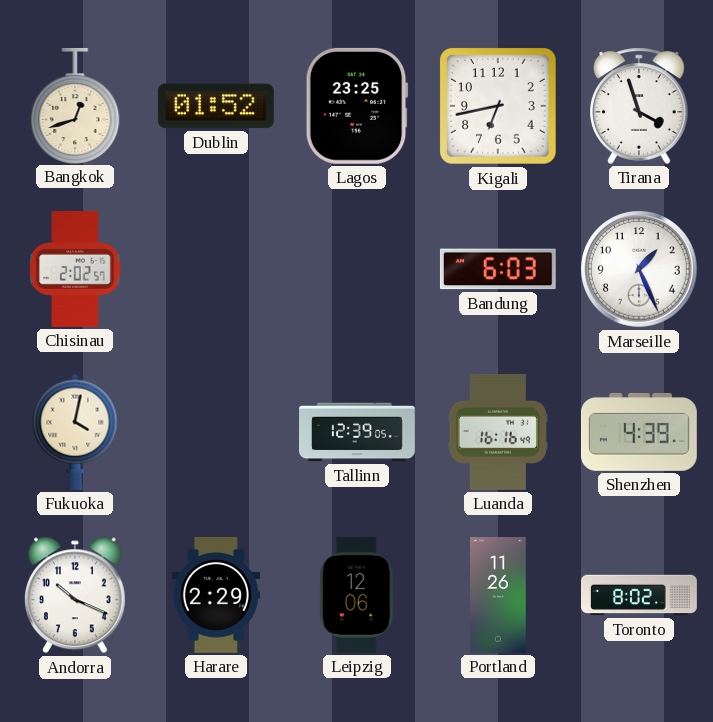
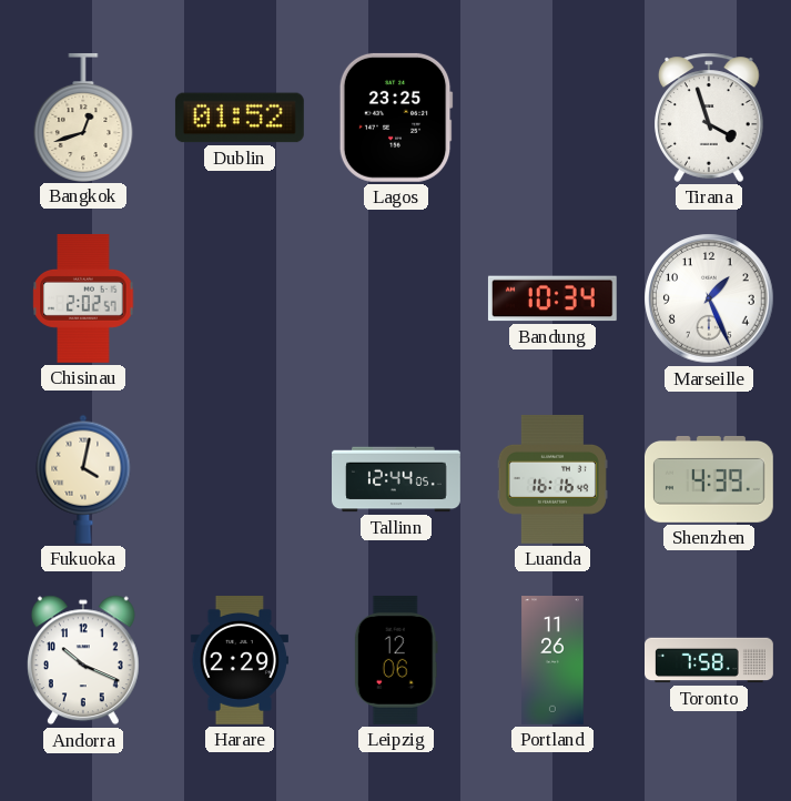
Kigali: 6:43 -> none (499, 107)
Bandung: 6:03 -> 10:34 (552, 298)
Tallinn: 12:39 -> 12:44 (397, 479)
Toronto: 8:02 -> 7:58 (710, 660)
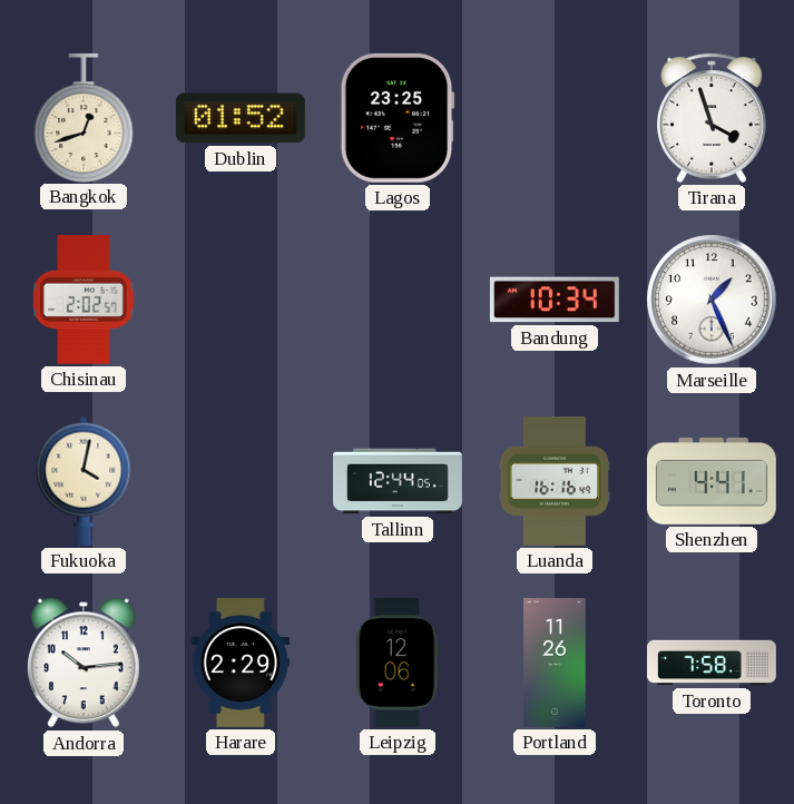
Shenzhen: 4:39 -> 4:41 (712, 481)
Andorra: 10:19 -> 10:14 (84, 663)
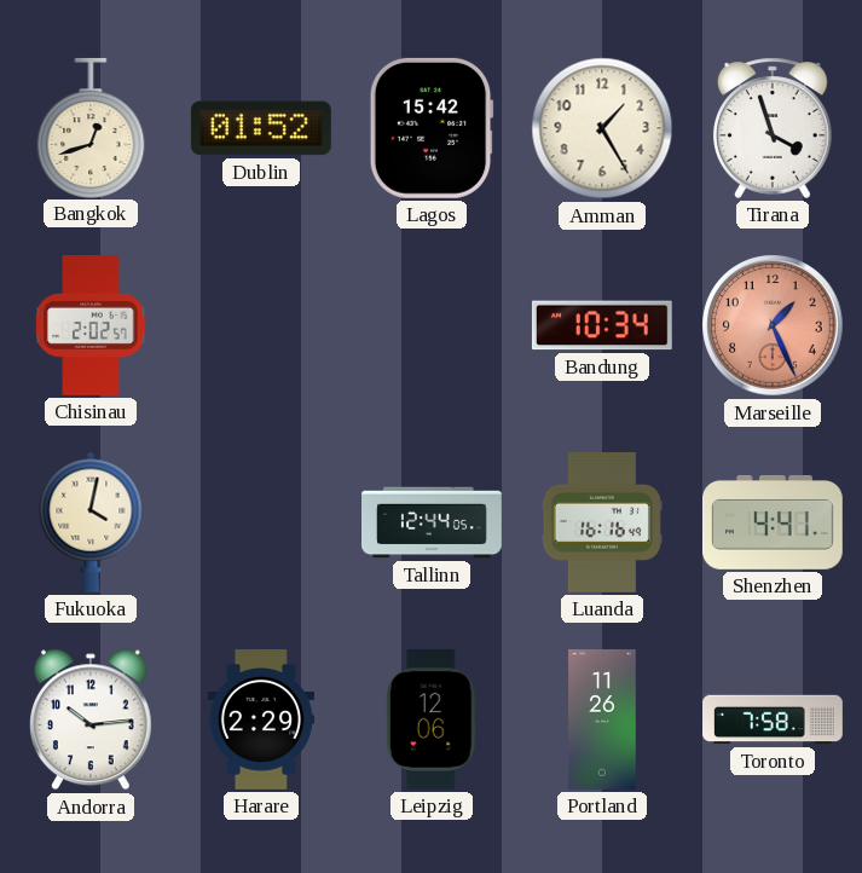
Lagos: 23:25 -> 15:42 (432, 128)
Amman: none -> 1:25 (602, 128)
Marseille dial: white -> salmon (773, 325)
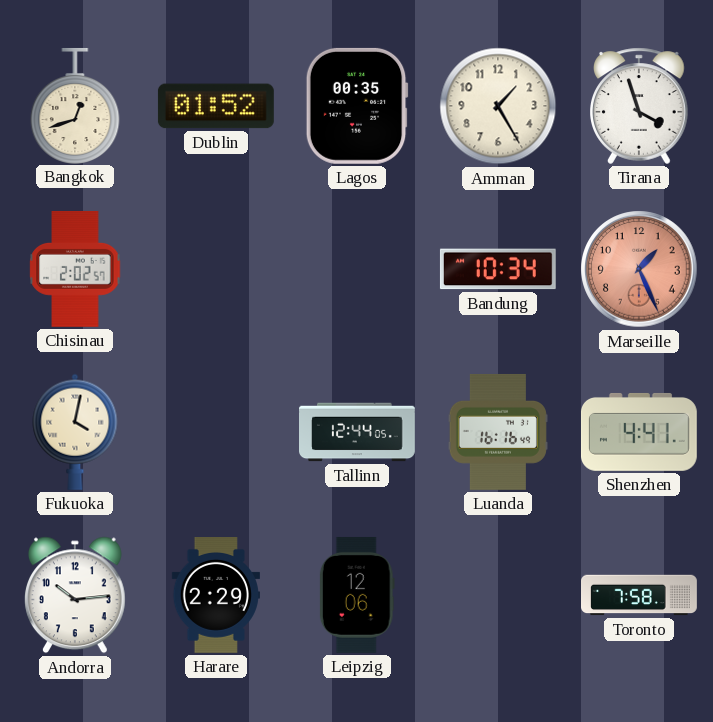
Lagos: 15:42 -> 00:35 (357, 106)
Portland: 11:26 -> none (602, 721)
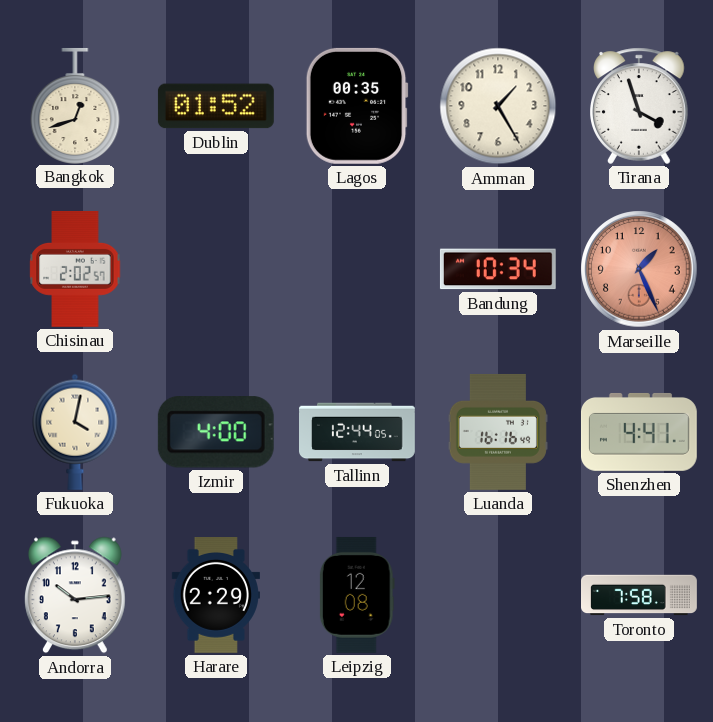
Izmir: none -> 4:00 (216, 432)
Leipzig: 12:06 -> 12:08 (357, 595)
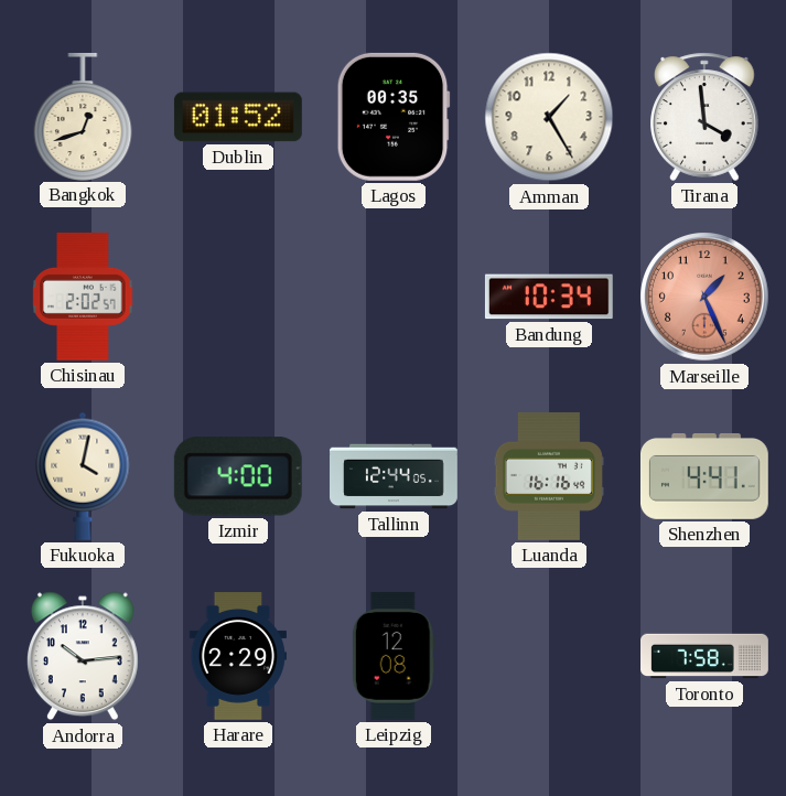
Tirana: 3:57 -> 3:59 (704, 117)
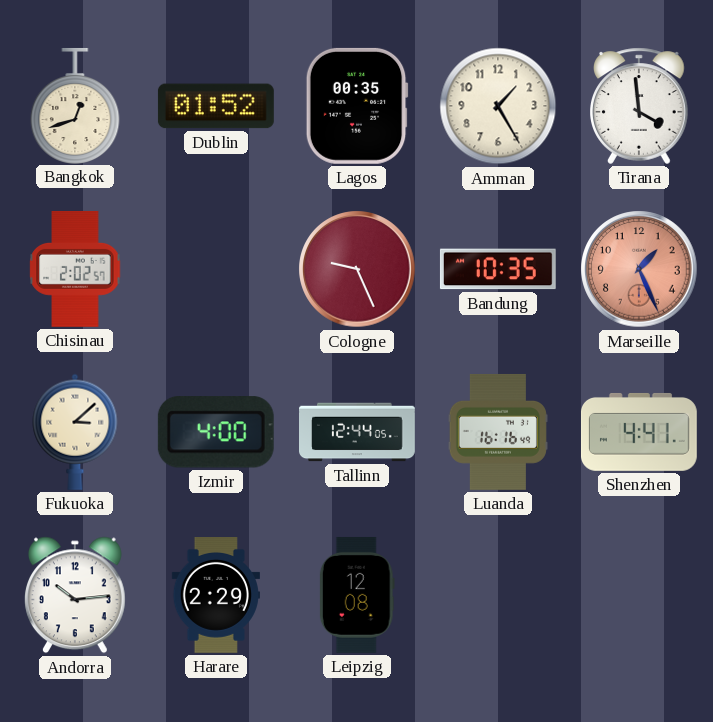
Cologne: none -> 9:26 (357, 269)
Bandung: 10:34 -> 10:35 (498, 269)
Fukuoka: 4:02 -> 3:08 (75, 432)
Toronto: 7:58 -> none (706, 656)
